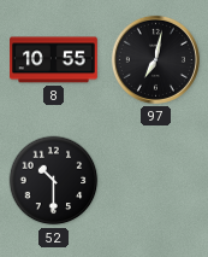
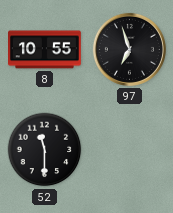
97: 7:02 -> 6:57 (129, 49)
52: 10:30 -> 11:30 (45, 150)
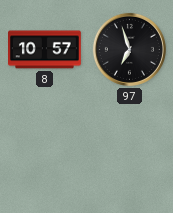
8: 10:55 -> 10:57 (45, 50)
52: 11:30 -> none (45, 150)
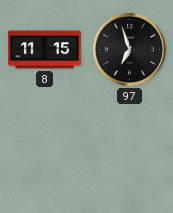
8: 10:57 -> 11:15 (45, 50)
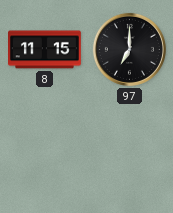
97: 6:57 -> 7:00 (129, 49)
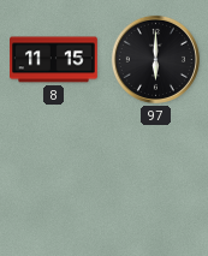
97: 7:00 -> 6:00 (155, 59)
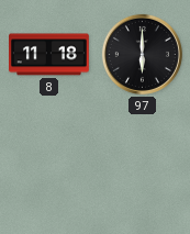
8: 11:15 -> 11:18 (49, 55)
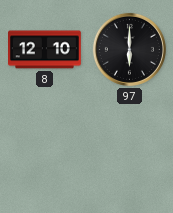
8: 11:18 -> 12:10 (45, 50)
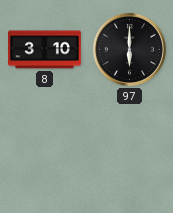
8: 12:10 -> 3:10 (45, 50)
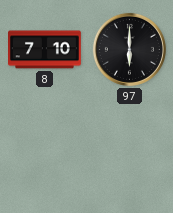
8: 3:10 -> 7:10 (45, 50)
